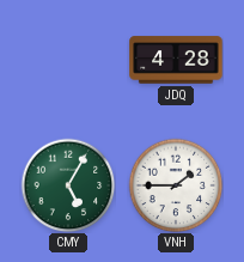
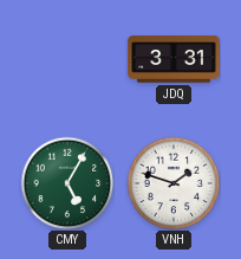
JDQ: 4:28 -> 3:31 (174, 59)
VNH: 1:45 -> 1:48 (174, 183)
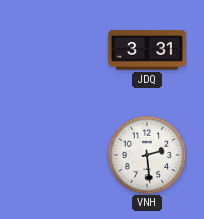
CMY: 5:05 -> none (67, 183)
VNH: 1:48 -> 2:29 (147, 155)
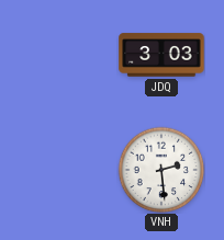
JDQ: 3:31 -> 3:03 (161, 55)
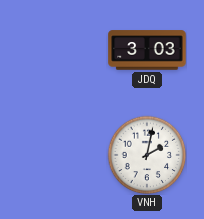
VNH: 2:29 -> 2:02 (147, 155)
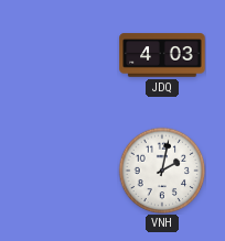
JDQ: 3:03 -> 4:03 (162, 55)
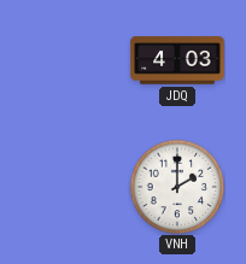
VNH: 2:02 -> 2:00 (177, 187)
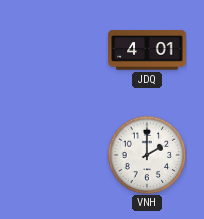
JDQ: 4:03 -> 4:01 (147, 50)
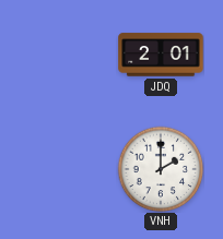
JDQ: 4:01 -> 2:01 (161, 55)
